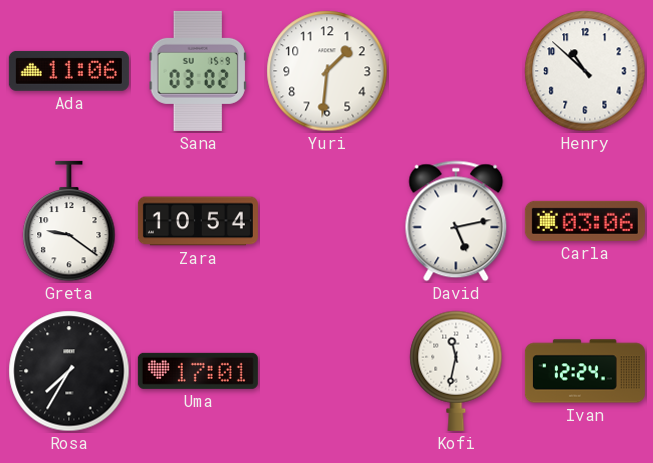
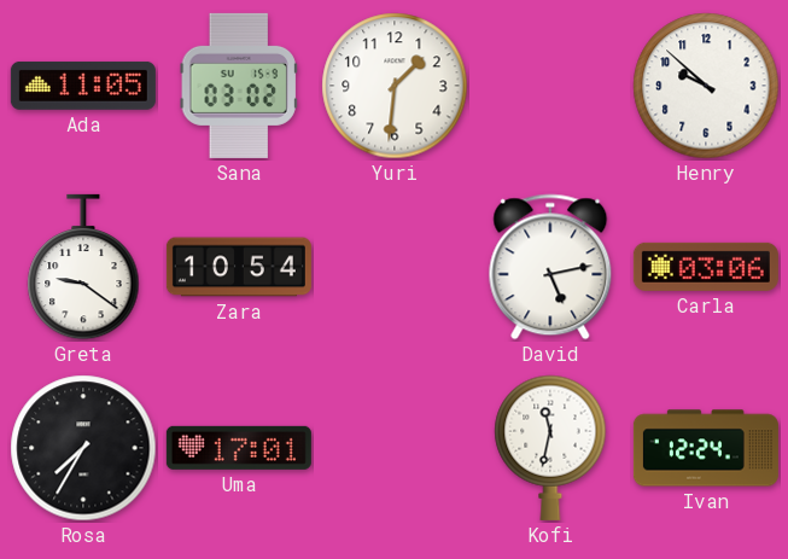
Ada: 11:06 -> 11:05 (83, 86)
Henry: 10:52 -> 9:52 (706, 86)
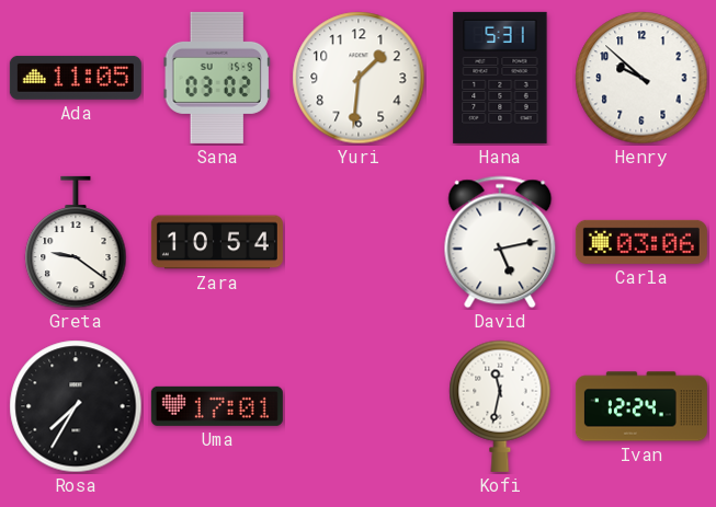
Hana: none -> 5:31 (500, 78)
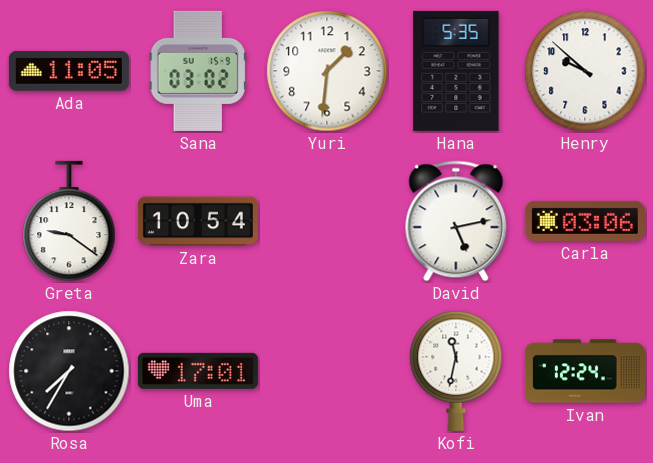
Hana: 5:31 -> 5:35 (456, 71)
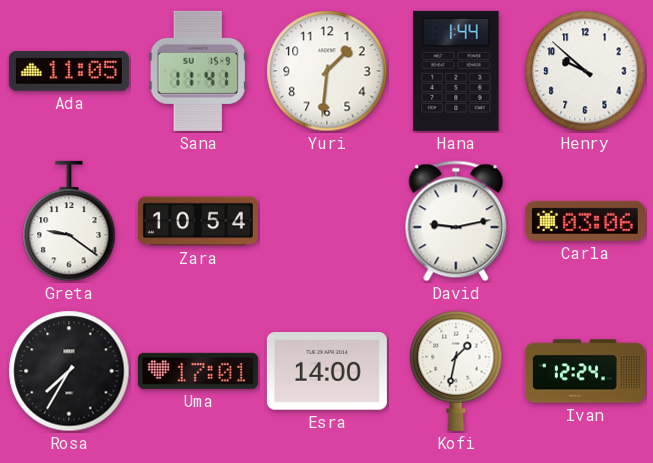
Sana: 03:02 -> 11:41 (198, 71)
Hana: 5:35 -> 1:44 (456, 71)
David: 5:13 -> 9:13 (456, 221)
Esra: none -> 14:00 (327, 371)
Kofi: 11:32 -> 1:32 (456, 371)
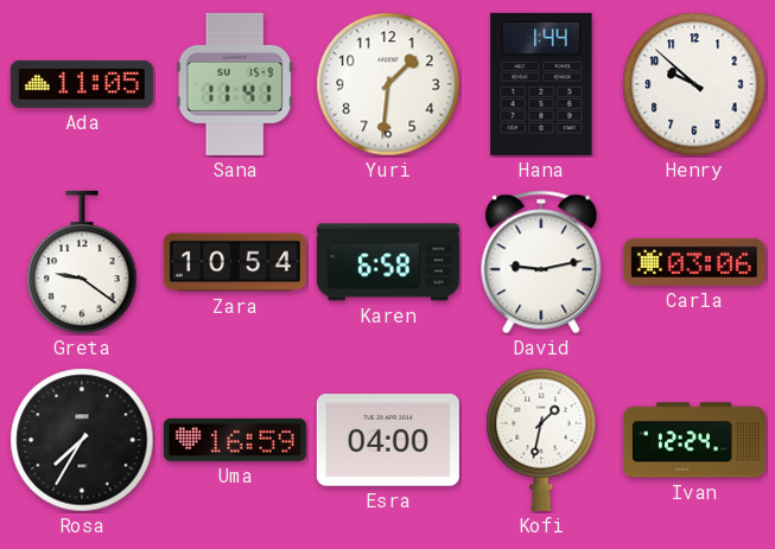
Karen: none -> 6:58 (388, 262)
Uma: 17:01 -> 16:59 (235, 440)
Esra: 14:00 -> 04:00 (388, 440)
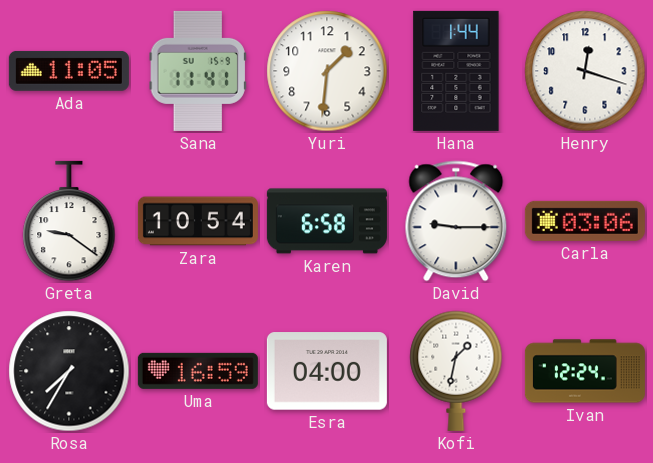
Henry: 9:52 -> 12:18 (585, 71)
David: 9:13 -> 9:15 (456, 221)
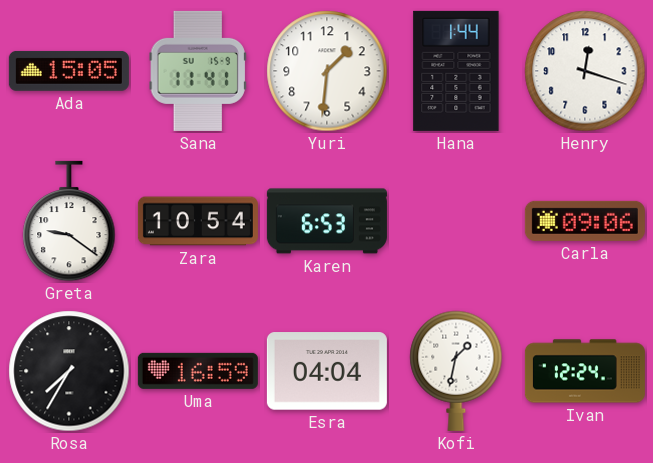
Ada: 11:05 -> 15:05 (69, 71)
Karen: 6:58 -> 6:53 (327, 221)
David: 9:15 -> none (456, 221)
Carla: 03:06 -> 09:06 (585, 221)
Esra: 04:00 -> 04:04 (327, 371)
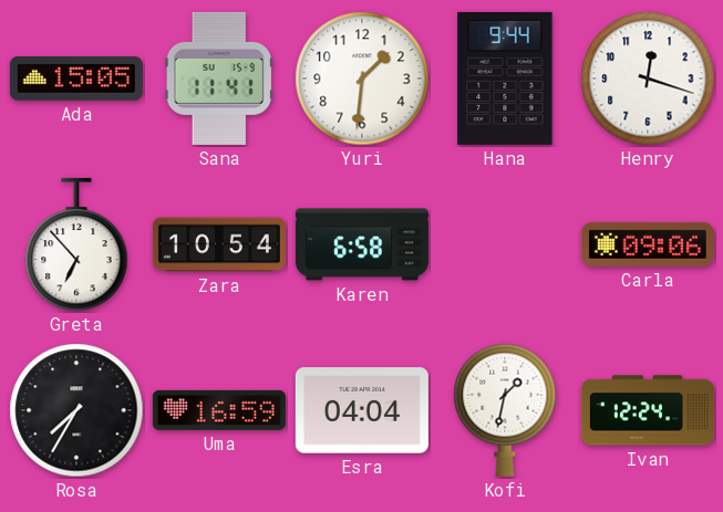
Hana: 1:44 -> 9:44 (505, 79)
Greta: 9:21 -> 6:53 (76, 244)
Karen: 6:53 -> 6:58 (362, 244)
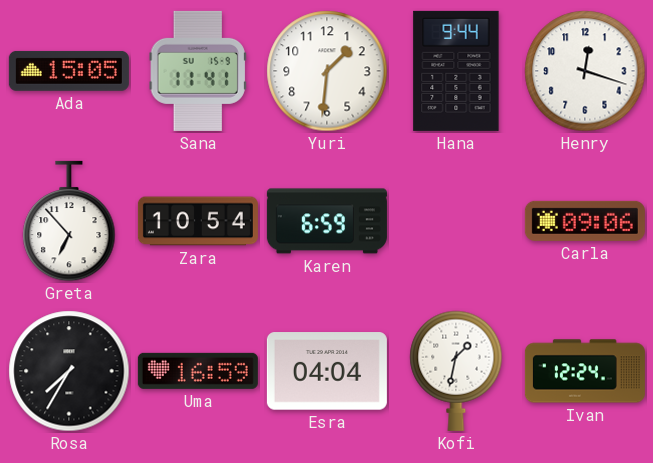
Karen: 6:58 -> 6:59 (327, 221)
